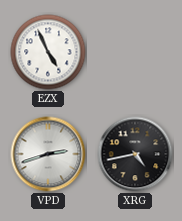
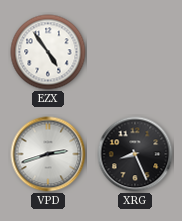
EZX: 4:56 -> 4:54 (48, 52)
XRG: 4:43 -> 8:26 (135, 154)
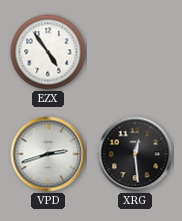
XRG: 8:26 -> 12:29 (135, 154)
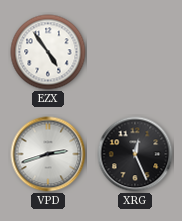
XRG: 12:29 -> 12:26 (135, 154)
